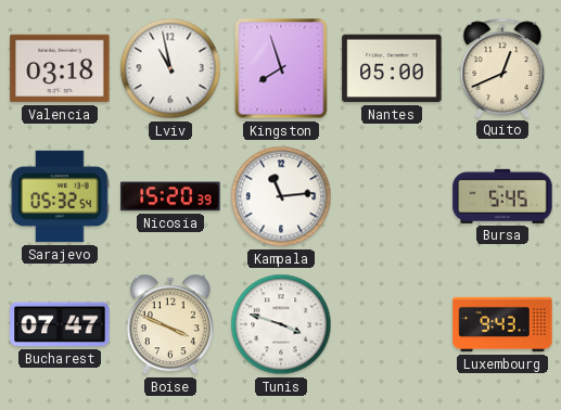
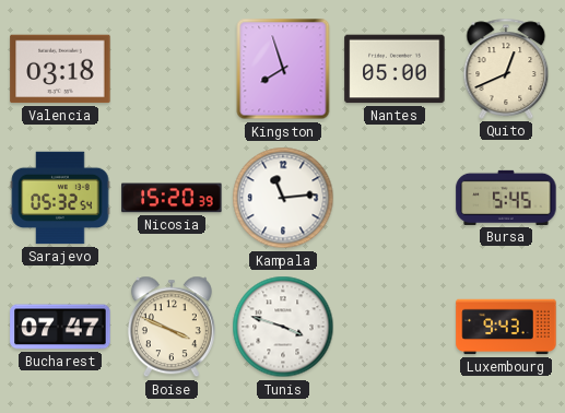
Lviv: 10:58 -> none (170, 68)
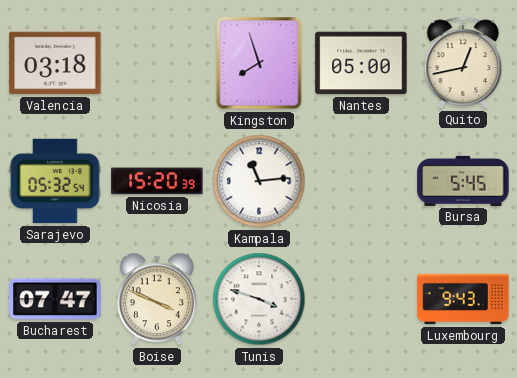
Quito: 12:41 -> 12:43 (463, 63)
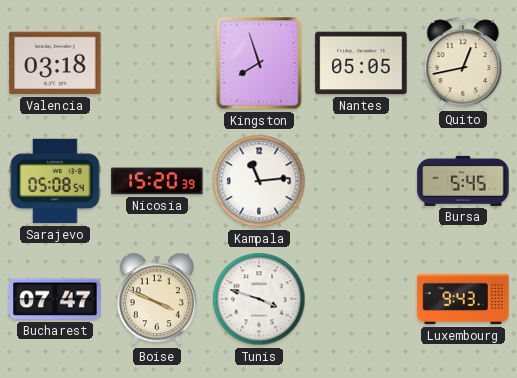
Nantes: 05:00 -> 05:05 (361, 63)
Sarajevo: 05:32 -> 05:08 (55, 181)
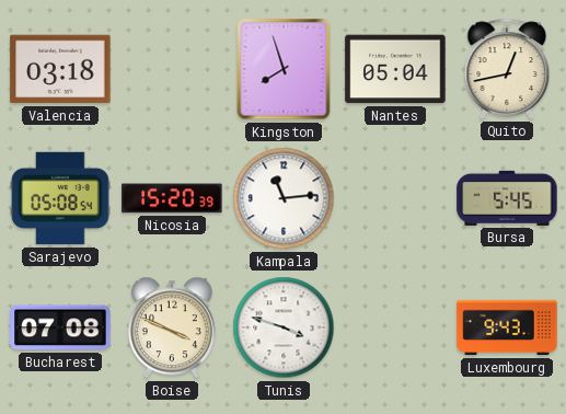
Nantes: 05:05 -> 05:04 (395, 69)
Bucharest: 07:47 -> 07:08 (60, 327)
